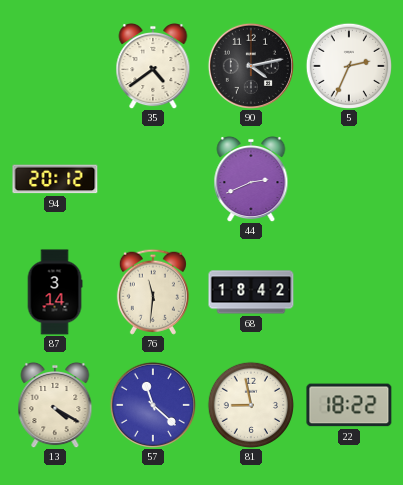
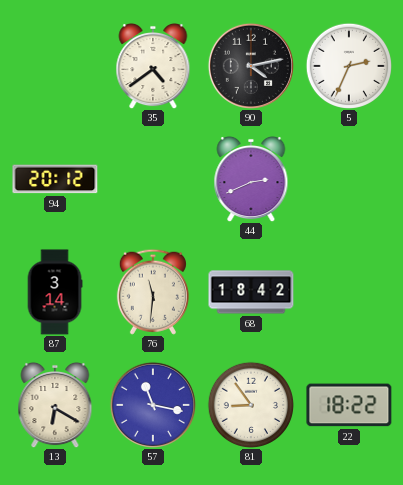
13: 4:20 -> 6:20 (55, 405)
57: 11:22 -> 11:17 (153, 405)
81: 8:58 -> 8:54 (250, 404)
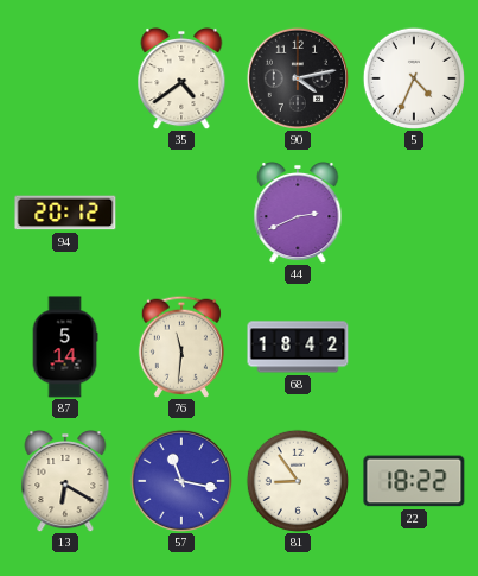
5: 2:34 -> 4:34 (413, 77)
87: 3:14 -> 5:14 (65, 347)
